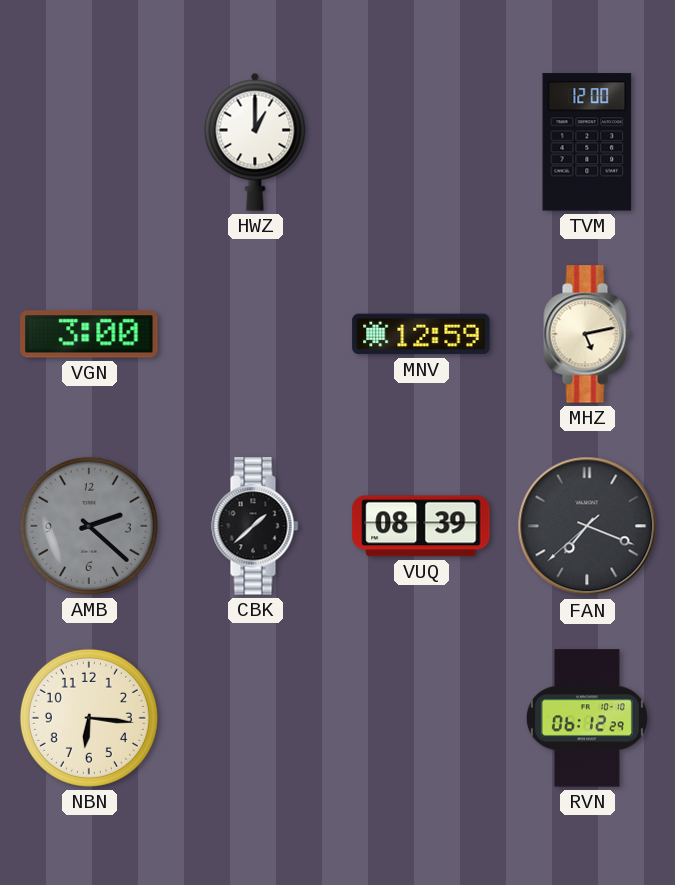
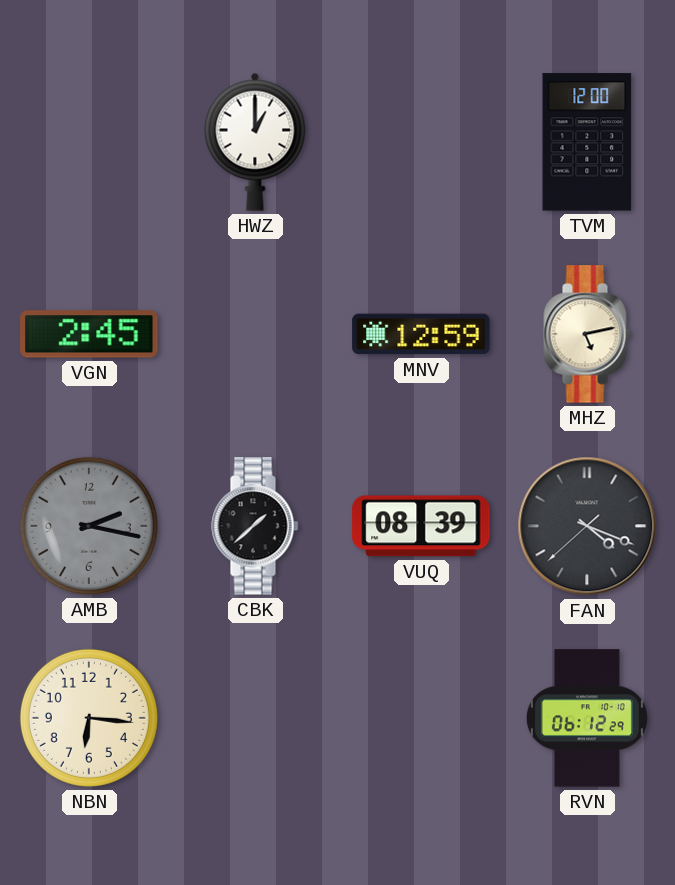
VGN: 3:00 -> 2:45 (89, 334)
AMB: 2:22 -> 2:17 (89, 526)
FAN: 7:18 -> 4:18 (587, 526)
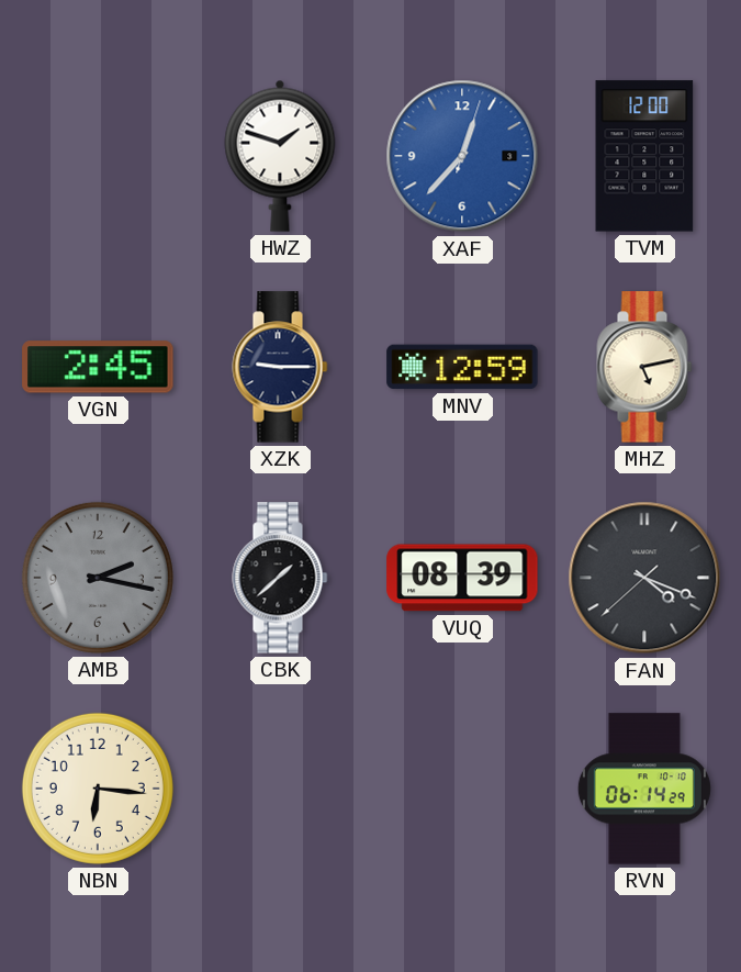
HWZ: 1:00 -> 1:48 (280, 156)
XAF: none -> 12:37 (462, 156)
XZK: none -> 9:15 (280, 367)
RVN: 06:12 -> 06:14 (644, 789)
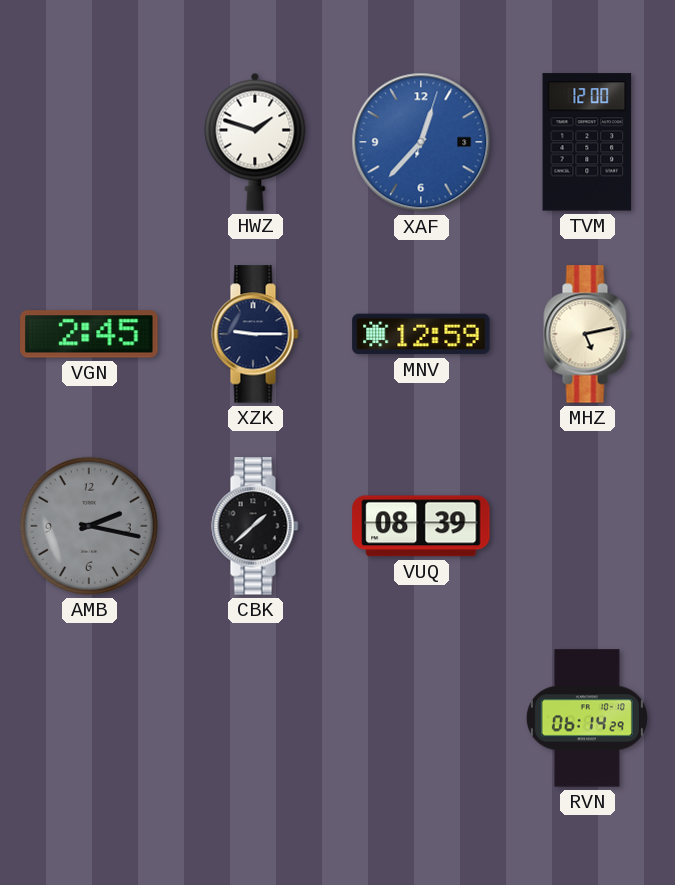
FAN: 4:18 -> none (644, 578)
NBN: 6:16 -> none (98, 789)
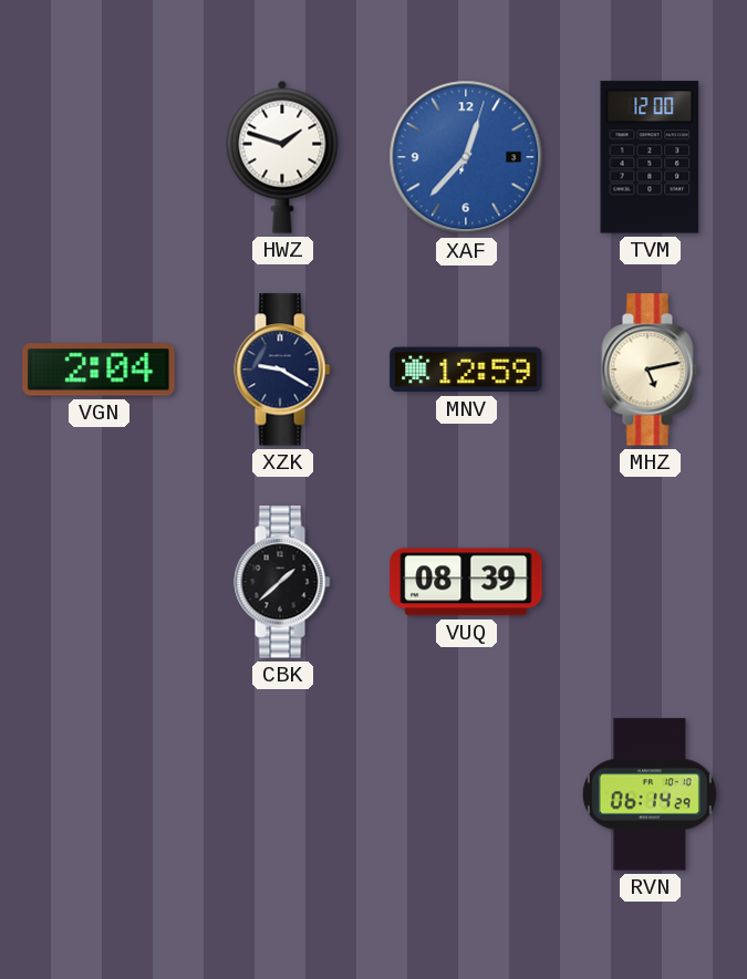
VGN: 2:45 -> 2:04 (98, 369)
XZK: 9:15 -> 9:20 (282, 369)
AMB: 2:17 -> none (89, 526)
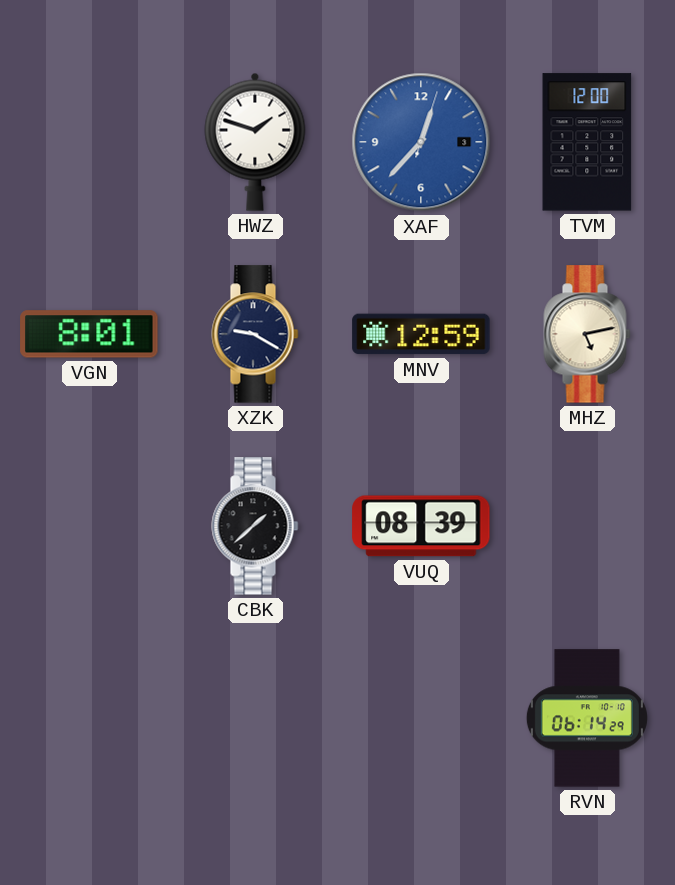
VGN: 2:04 -> 8:01 (89, 334)
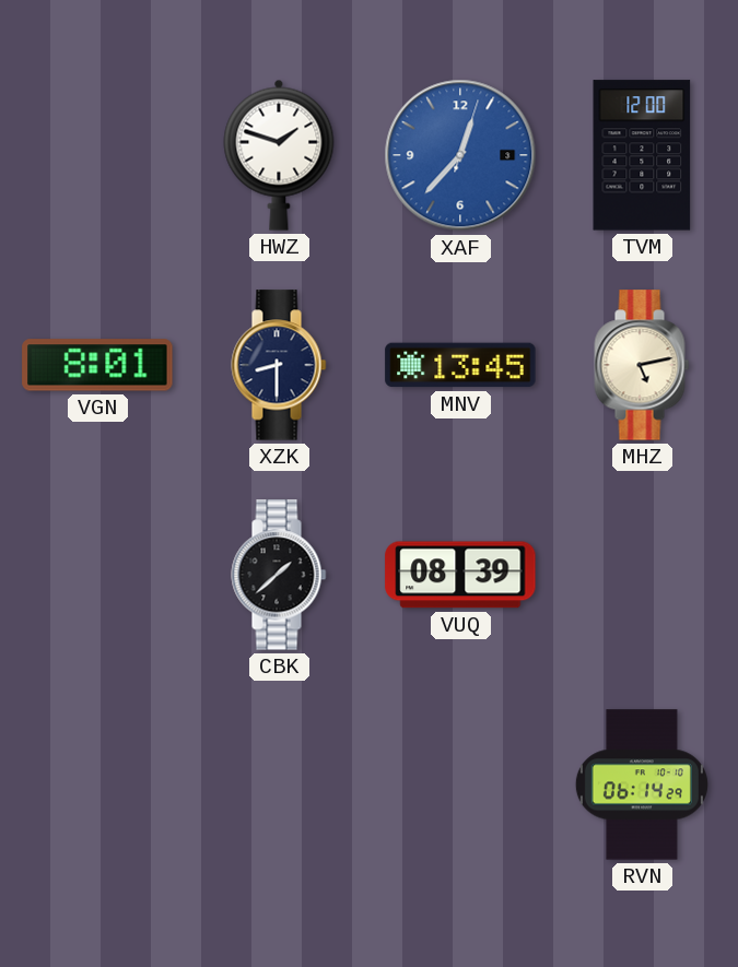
XZK: 9:20 -> 8:30 (279, 365)
MNV: 12:59 -> 13:45 (460, 365)
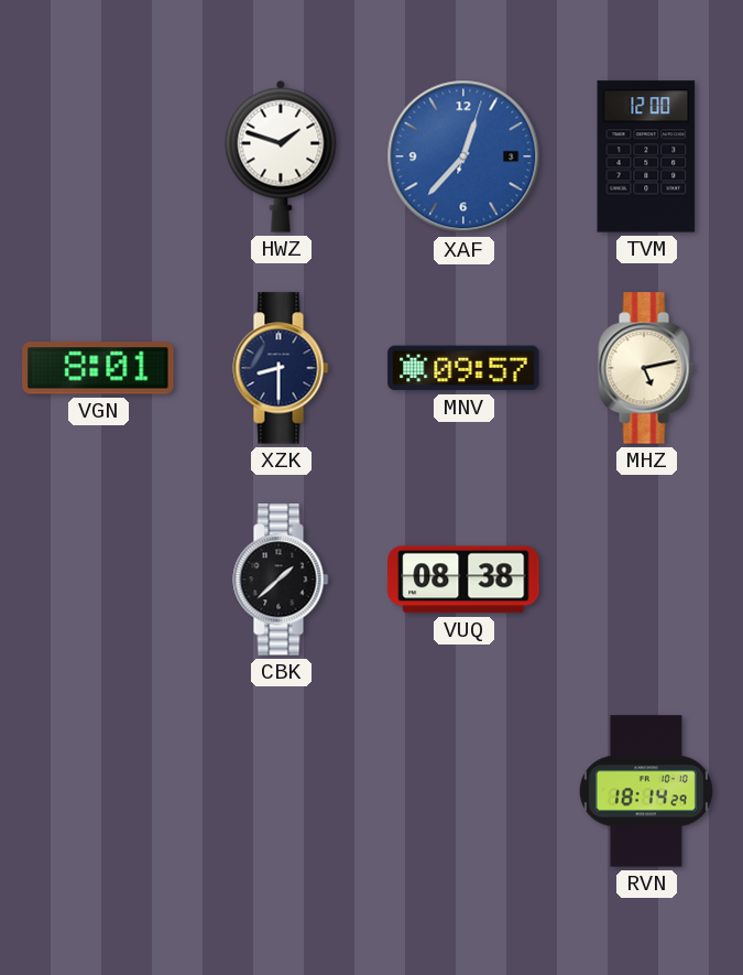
MNV: 13:45 -> 09:57 (463, 368)
VUQ: 08:39 -> 08:38 (463, 579)
RVN: 06:14 -> 18:14 (646, 791)
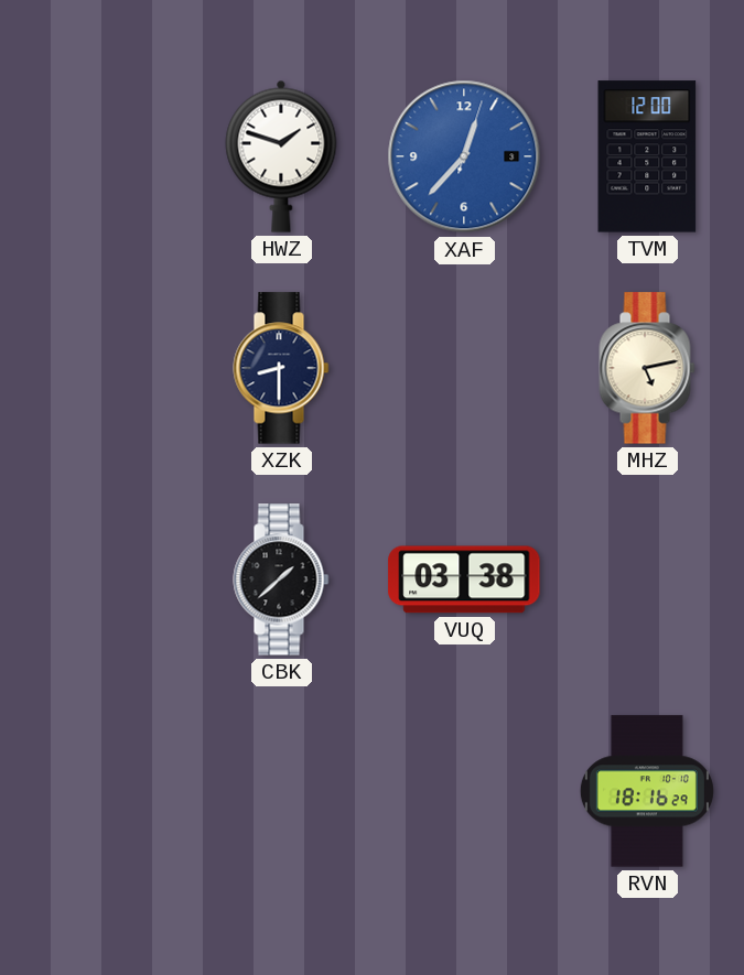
VGN: 8:01 -> none (98, 368)
MNV: 09:57 -> none (463, 368)
VUQ: 08:38 -> 03:38 (464, 579)
RVN: 18:14 -> 18:16 (647, 791)
